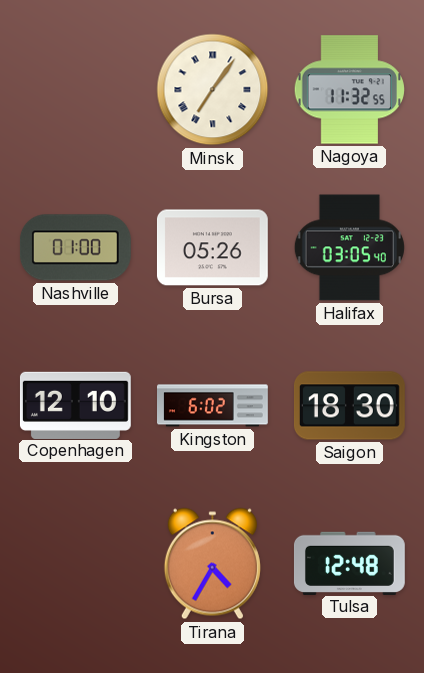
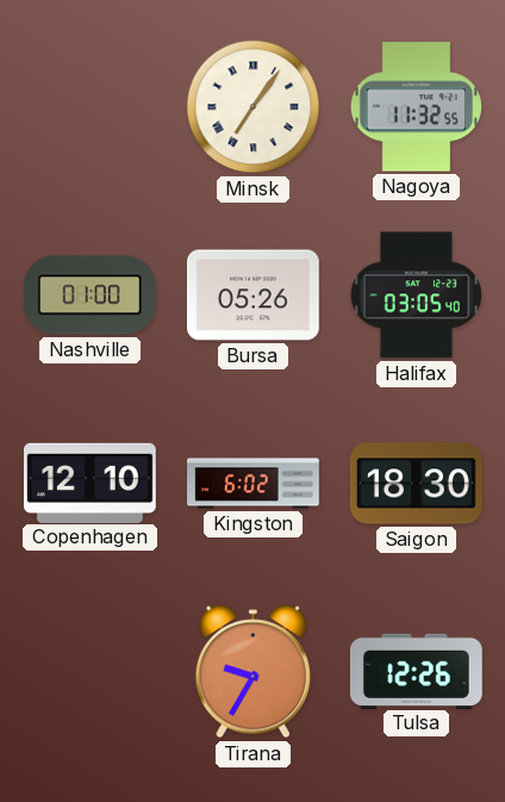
Tirana: 4:35 -> 9:35 (253, 672)
Tulsa: 12:48 -> 12:26 (416, 671)
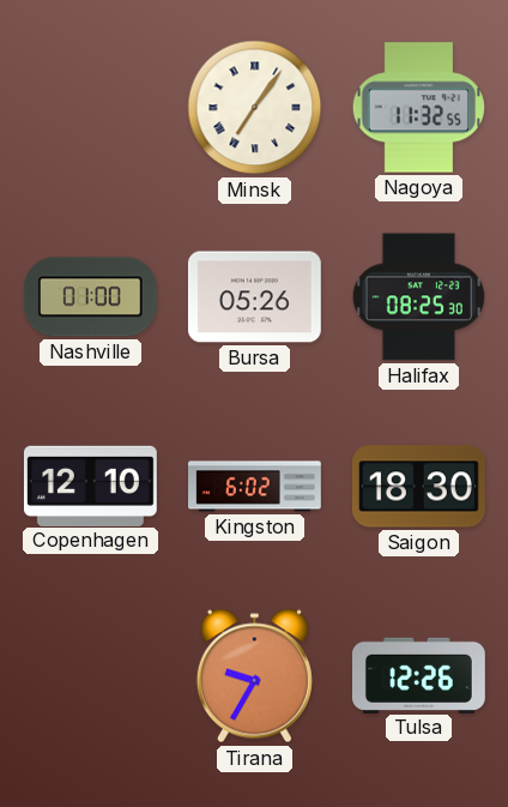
Halifax: 03:05 -> 08:25 (418, 297)
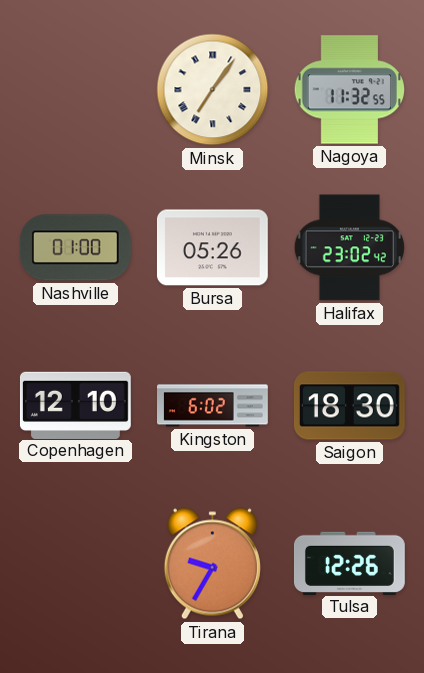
Halifax: 08:25 -> 23:02 (349, 248)
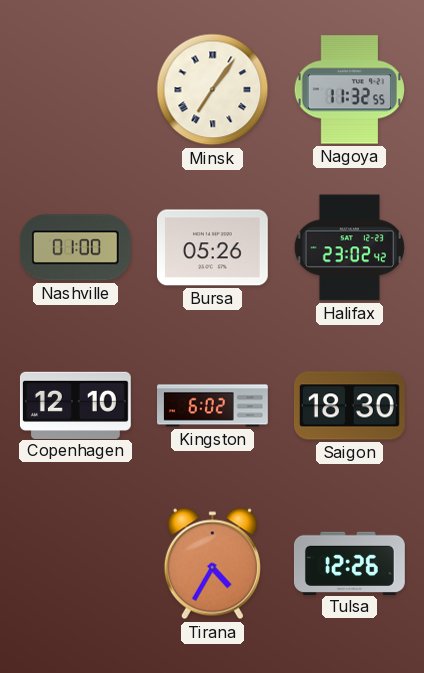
Tirana: 9:35 -> 4:35 (212, 564)
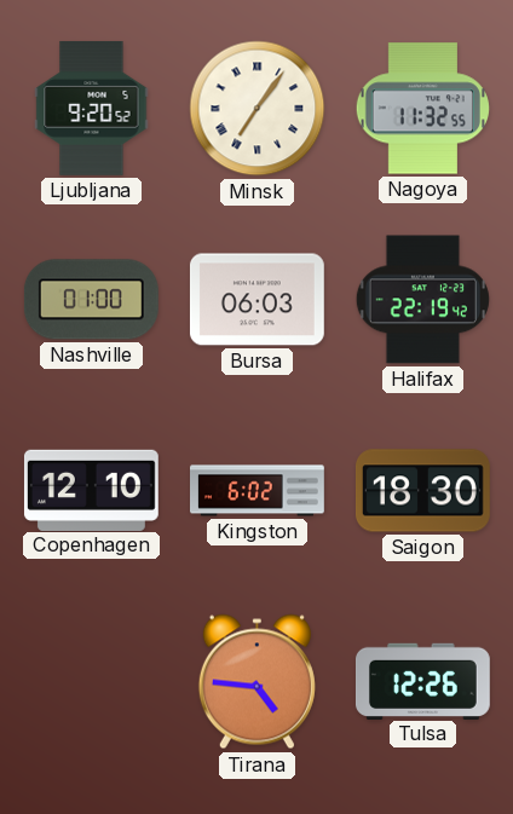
Ljubljana: none -> 9:20 (92, 108)
Bursa: 05:26 -> 06:03 (256, 300)
Halifax: 23:02 -> 22:19 (422, 300)
Tirana: 4:35 -> 4:46 (256, 682)
